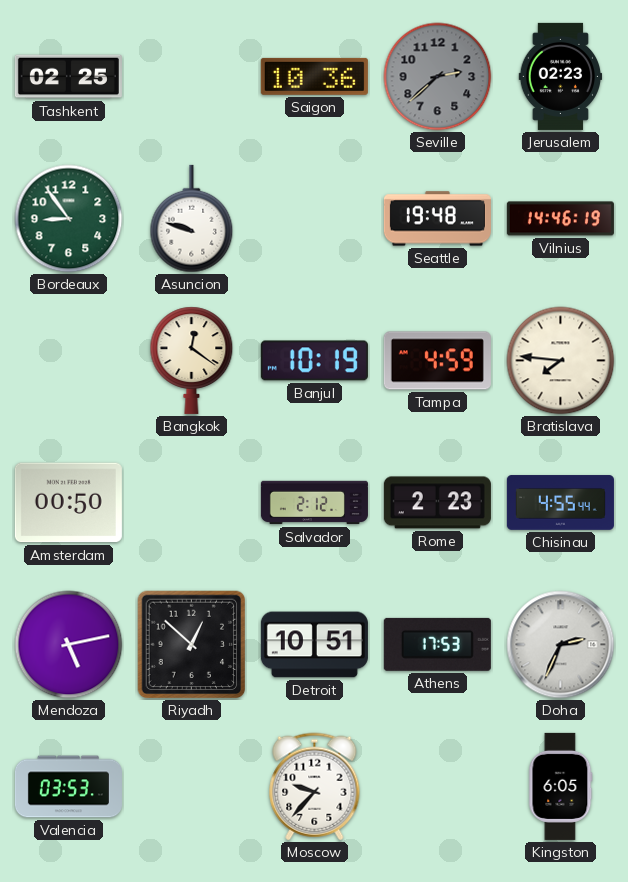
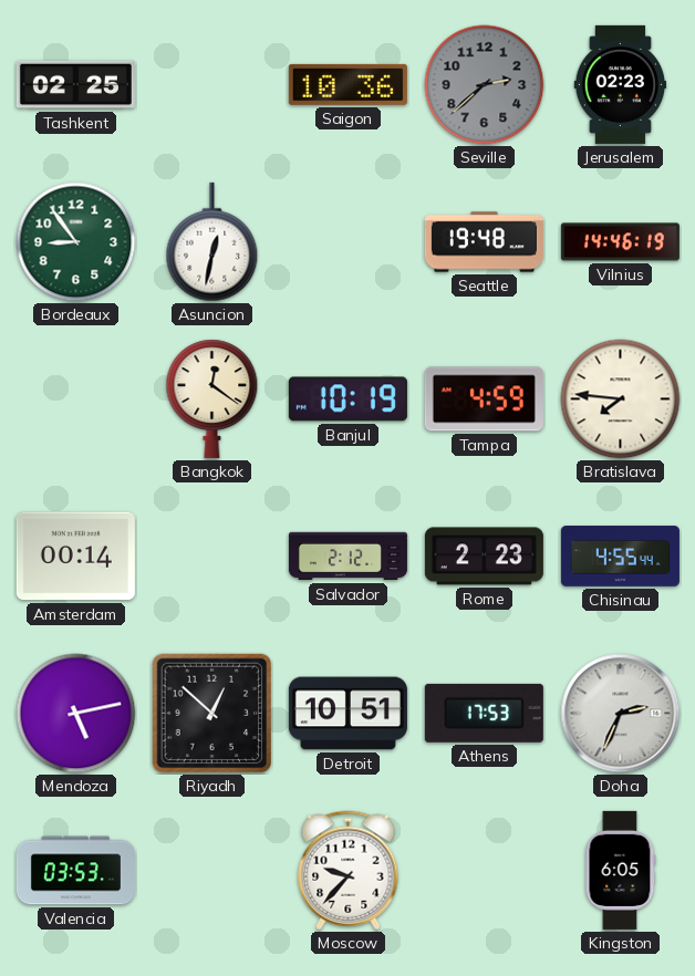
Asuncion: 9:48 -> 12:32 (212, 242)
Amsterdam: 00:50 -> 00:14 (75, 557)
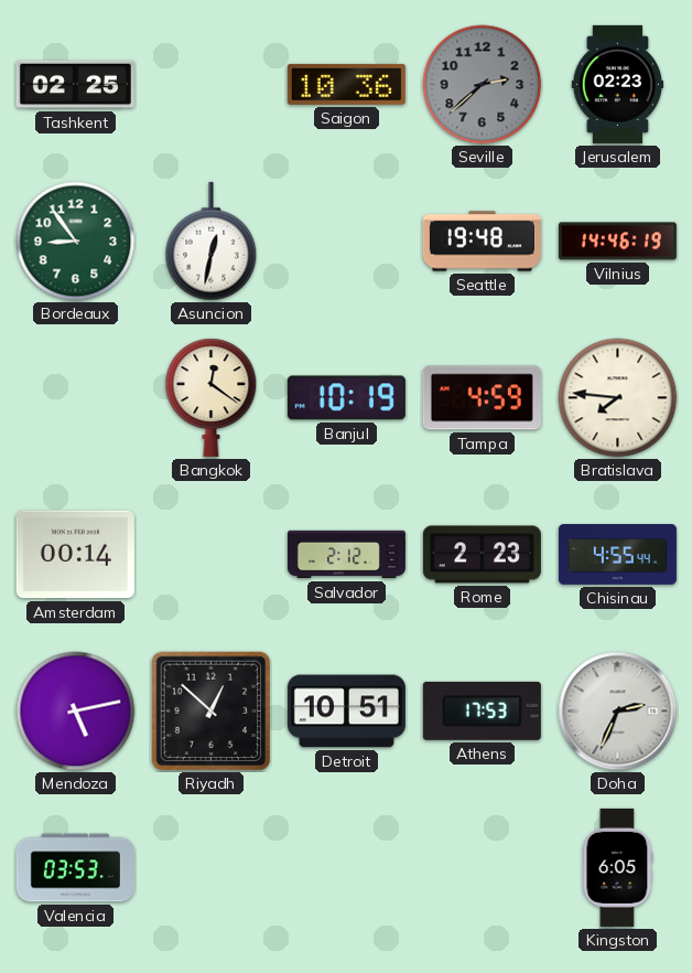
Moscow: 9:37 -> none (349, 871)
